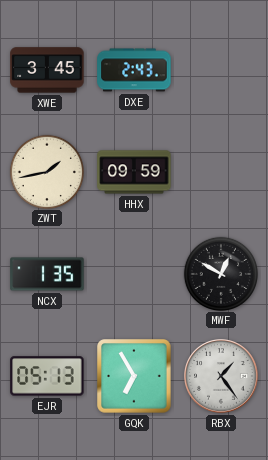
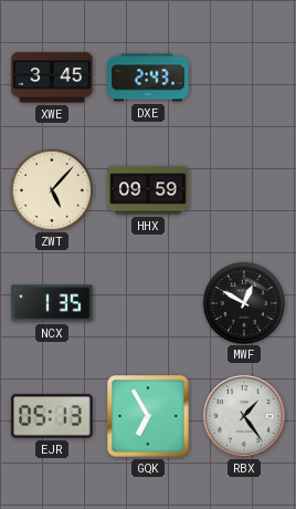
ZWT: 1:43 -> 5:07 (51, 189)
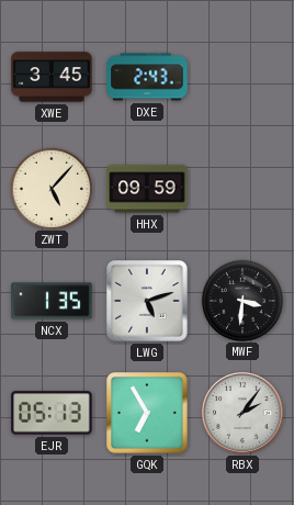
LWG: none -> 5:12 (147, 301)
MWF: 12:50 -> 3:31 (241, 300)
RBX: 1:24 -> 2:06 (244, 414)
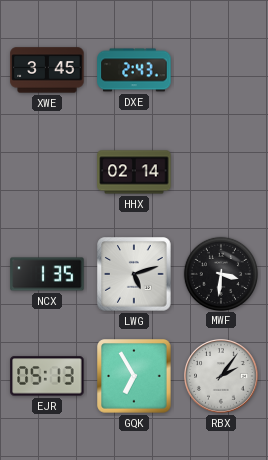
ZWT: 5:07 -> none (50, 188)
HHX: 09:59 -> 02:14 (134, 172)
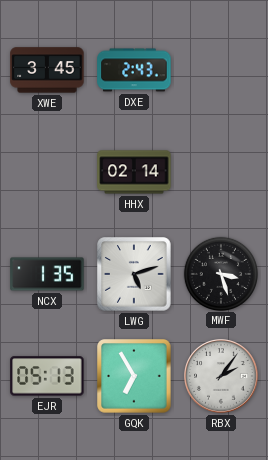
MWF: 3:31 -> 3:27 (220, 273)
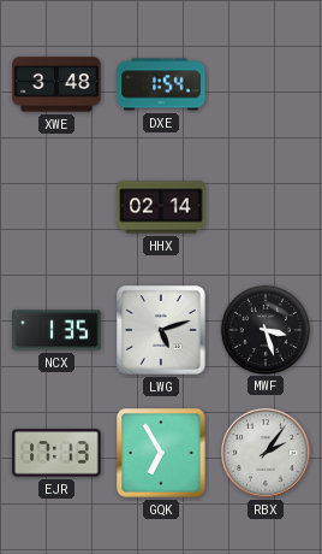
XWE: 3:45 -> 3:48 (56, 84)
DXE: 2:43 -> 1:54 (161, 84)
EJR: 05:13 -> 17:13 (56, 453)
